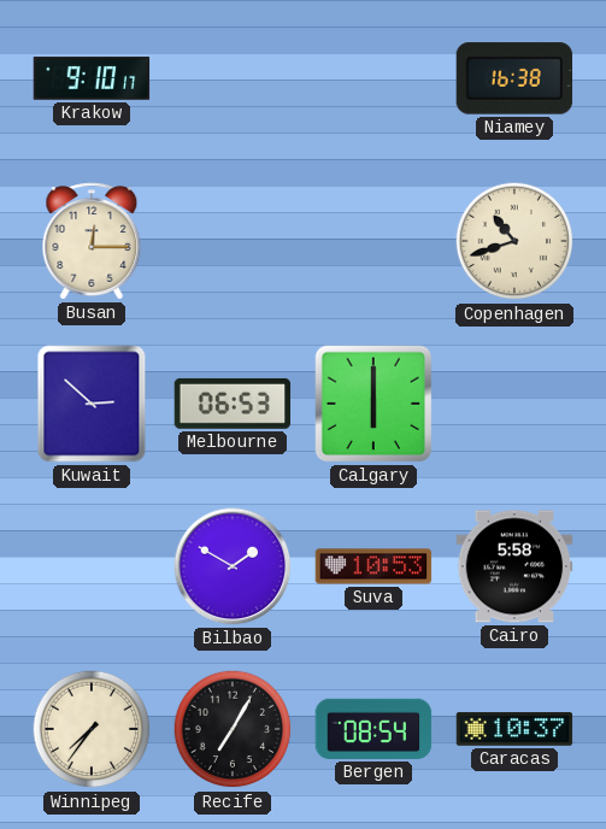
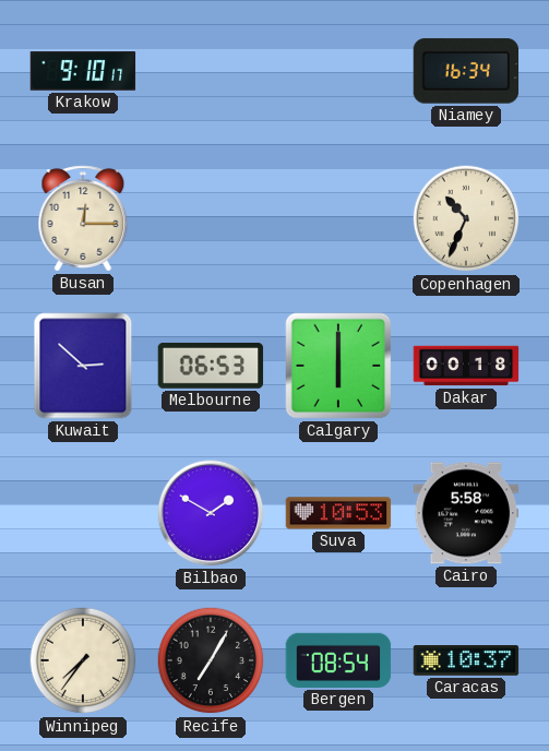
Niamey: 16:38 -> 16:34 (466, 71)
Copenhagen: 10:42 -> 10:34 (466, 218)
Dakar: none -> 00:18 (466, 366)
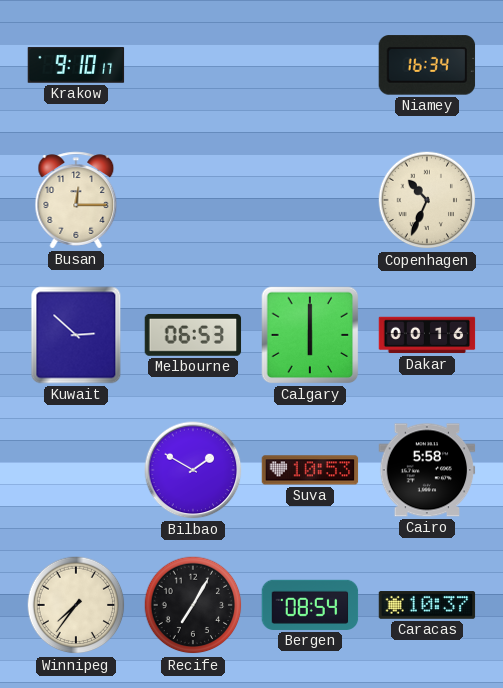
Dakar: 00:18 -> 00:16 (427, 335)
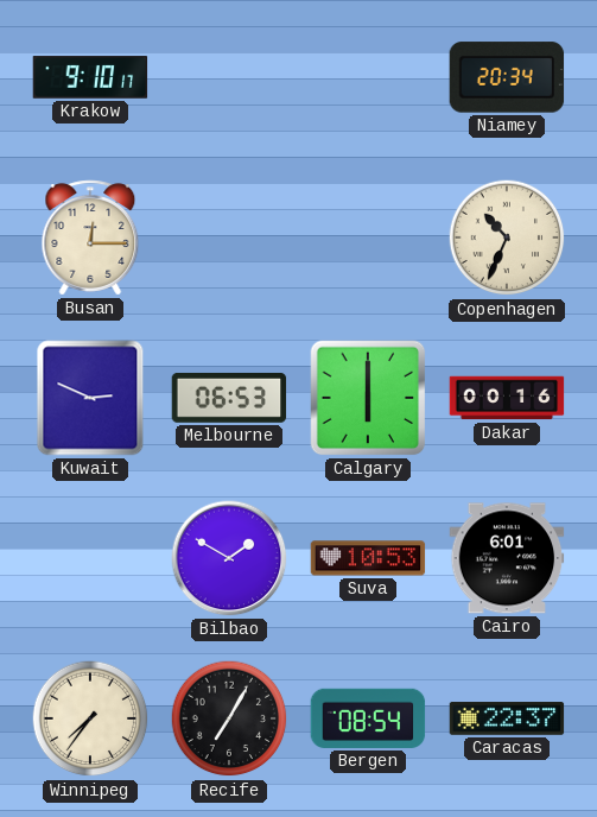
Niamey: 16:34 -> 20:34 (507, 77)
Kuwait: 2:52 -> 2:49 (90, 398)
Cairo: 5:58 -> 6:01 (507, 558)
Caracas: 10:37 -> 22:37 (507, 718)
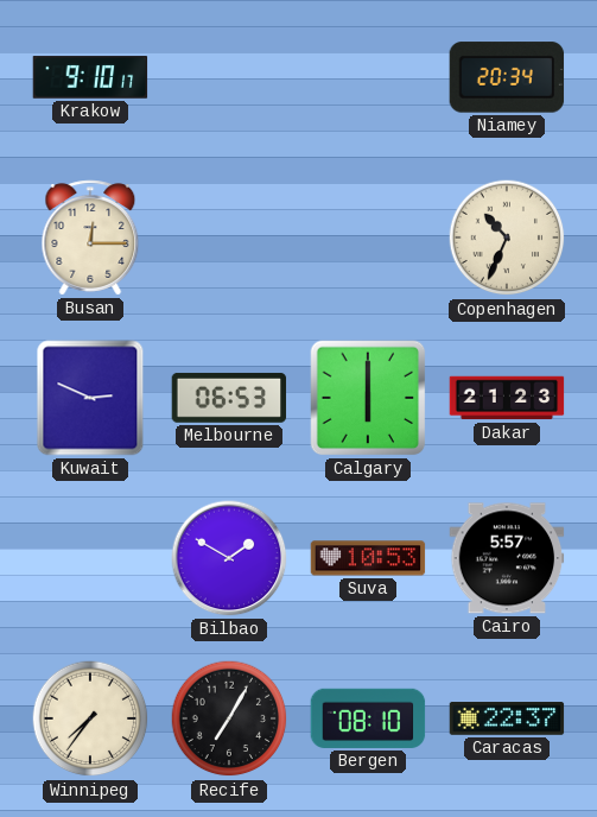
Dakar: 00:16 -> 21:23 (507, 398)
Cairo: 6:01 -> 5:57 (507, 558)
Bergen: 08:54 -> 08:10 (368, 718)
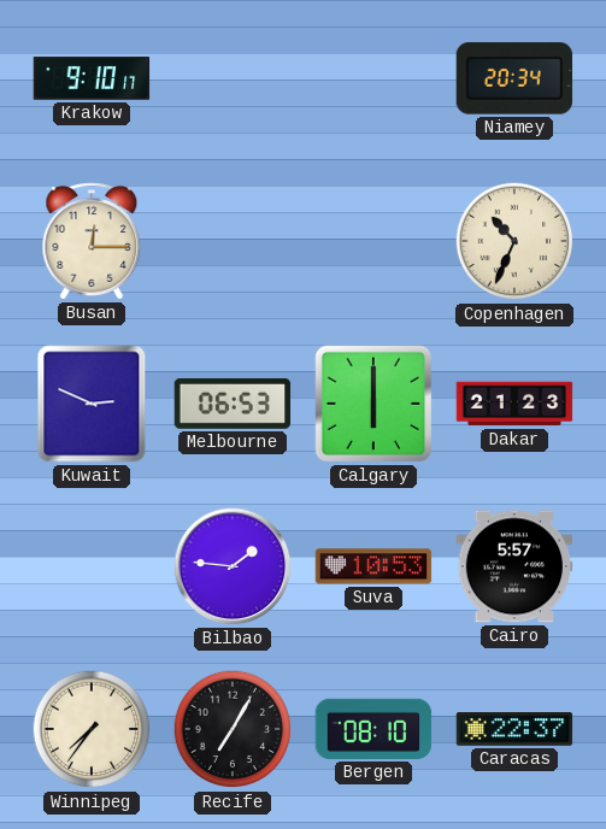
Bilbao: 1:50 -> 1:46 (233, 566)
